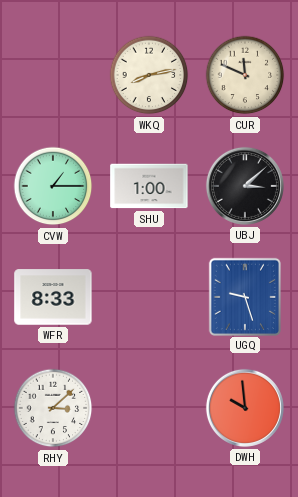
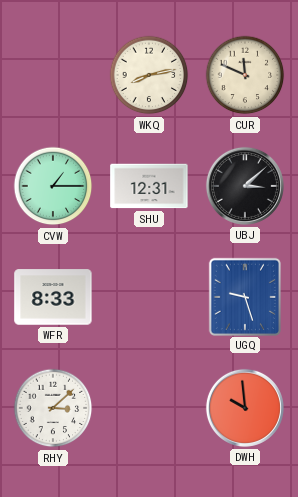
SHU: 1:00 -> 12:31 (149, 186)
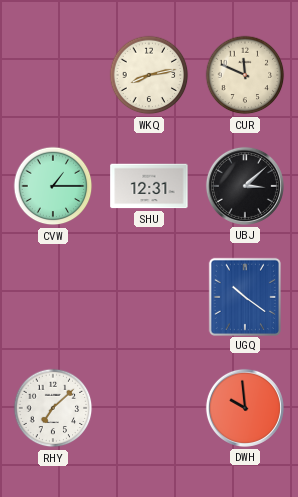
WFR: 8:33 -> none (53, 297)
UGQ: 9:27 -> 10:21 (245, 296)
RHY: 3:08 -> 7:08 (53, 408)
